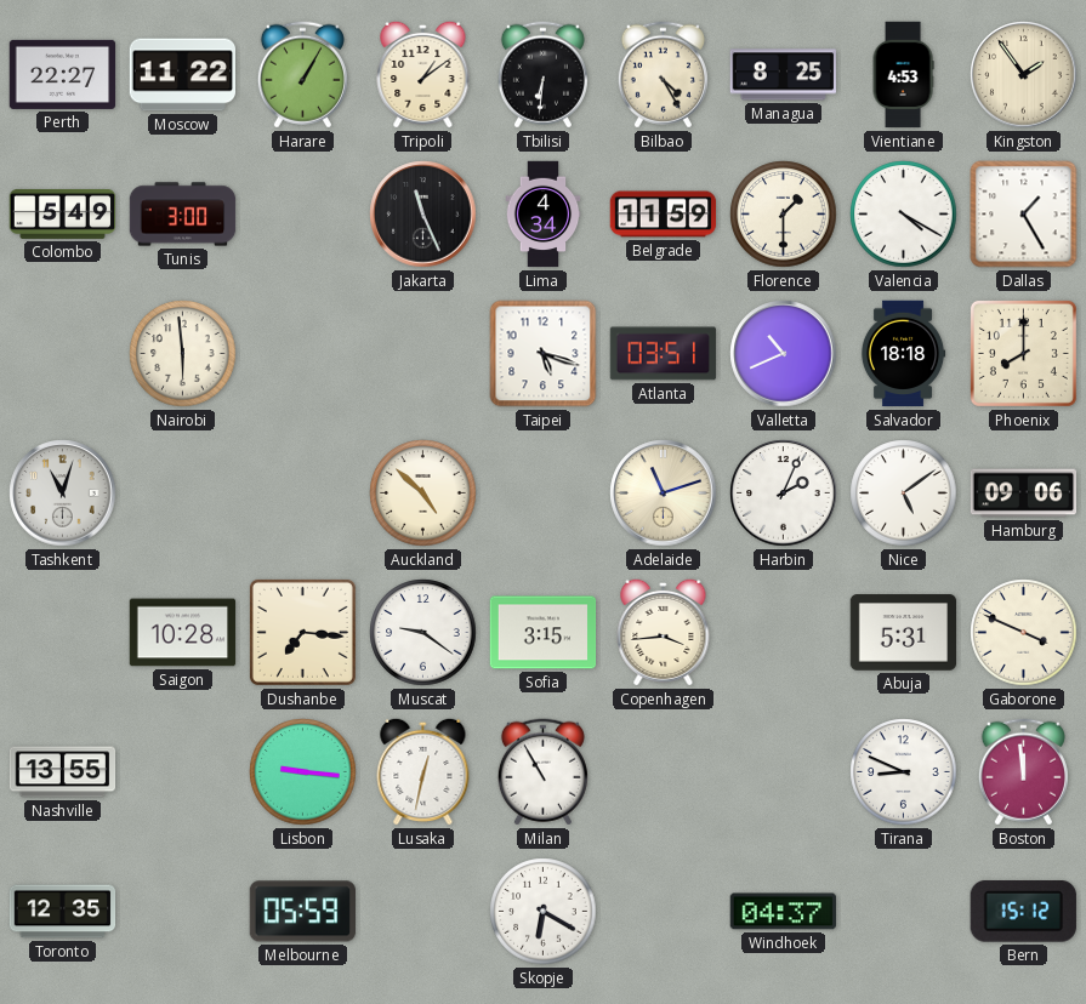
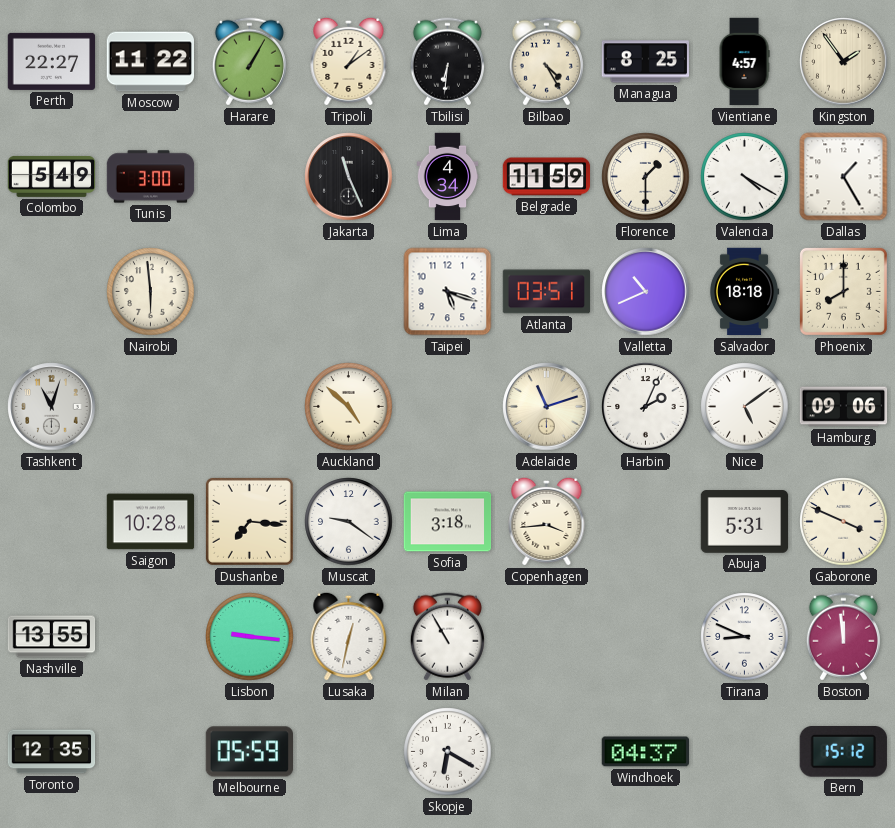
Vientiane: 4:53 -> 4:57 (744, 62)
Sofia: 3:15 -> 3:18 (448, 522)
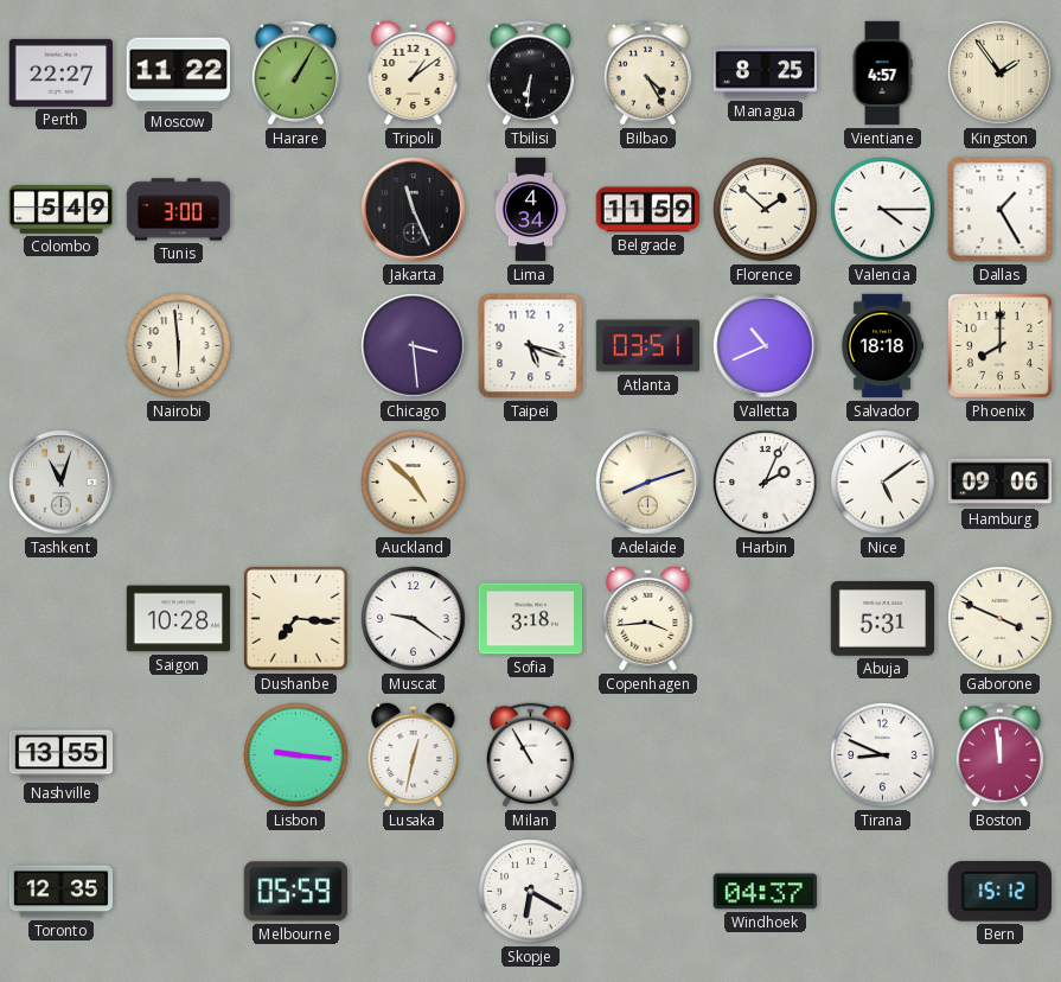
Florence: 1:30 -> 1:52 (766, 210)
Valencia: 4:20 -> 4:15 (883, 210)
Chicago: none -> 3:29 (414, 346)
Adelaide: 11:12 -> 8:12 (648, 483)
